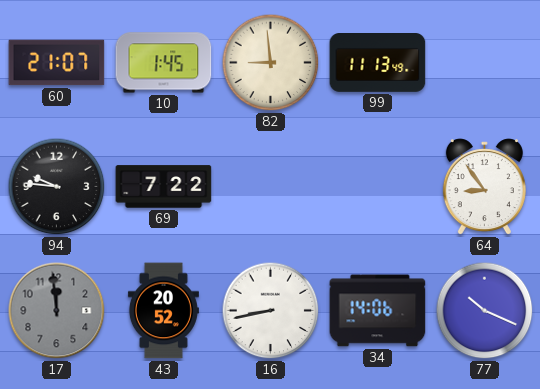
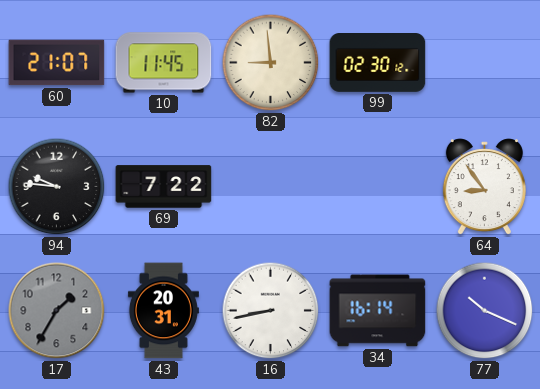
10: 1:45 -> 11:45 (164, 63)
99: 11:13 -> 02:30 (378, 63)
17: 11:59 -> 1:35 (57, 311)
43: 20:52 -> 20:31 (163, 311)
34: 14:06 -> 16:14 (378, 311)
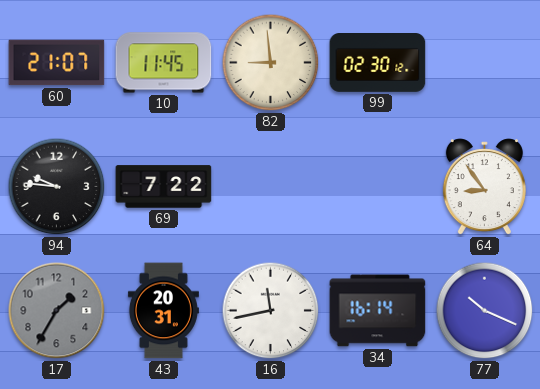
16: 8:43 -> 11:43 (271, 311)
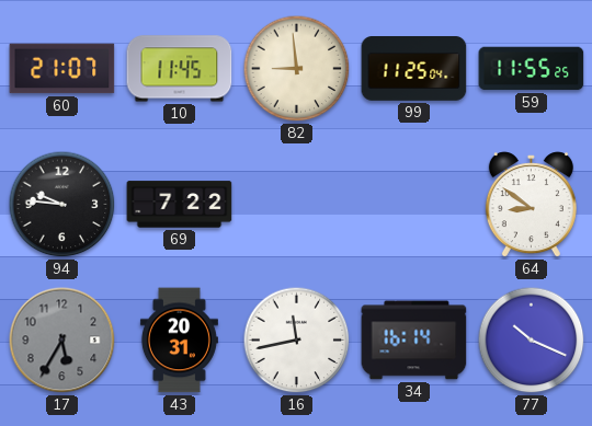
99: 02:30 -> 11:25 (414, 69)
59: none -> 11:55 (532, 69)
64: 8:54 -> 8:51 (531, 205)
17: 1:35 -> 5:35 (62, 341)
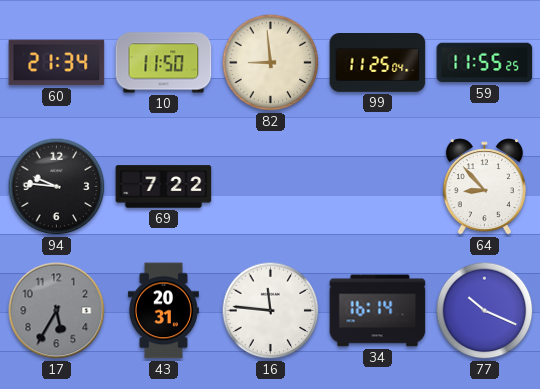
60: 21:07 -> 21:34 (57, 63)
10: 11:45 -> 11:50 (164, 63)
64: 8:51 -> 8:53 (484, 187)
16: 11:43 -> 11:46 (271, 311)
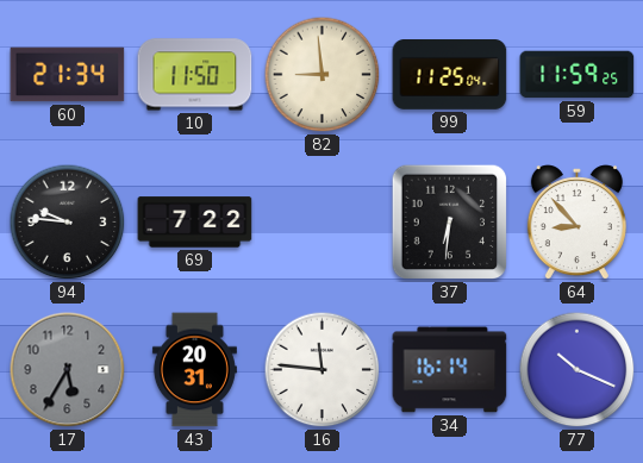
59: 11:55 -> 11:59 (578, 75)
37: none -> 6:31 (450, 223)
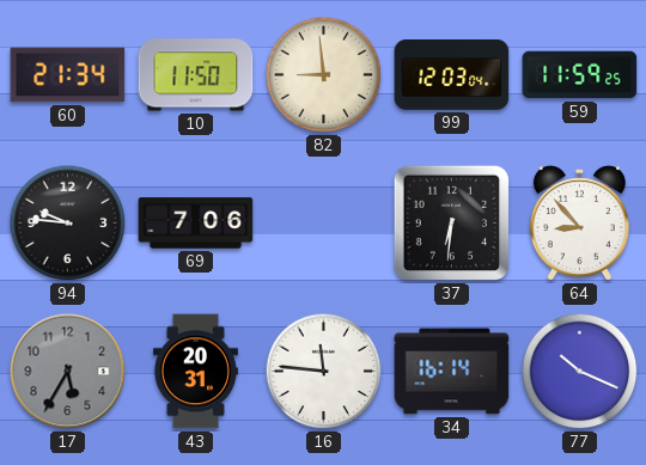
99: 11:25 -> 12:03 (452, 75)
69: 7:22 -> 7:06 (196, 224)
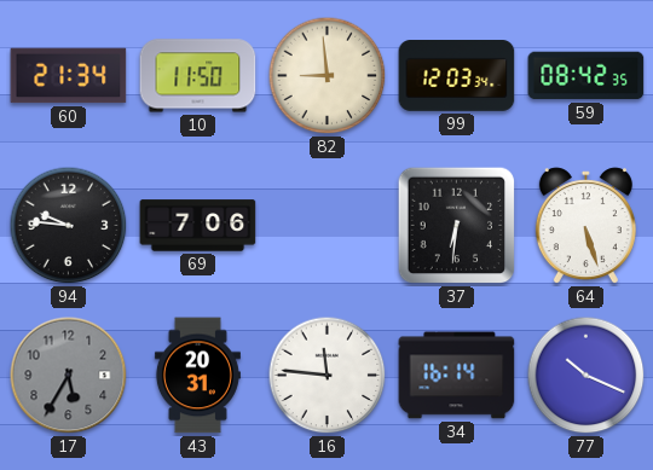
99: 12:03:04 -> 12:03:34 (457, 76)
59: 11:59 -> 08:42 (586, 76)
64: 8:53 -> 5:27 (585, 226)
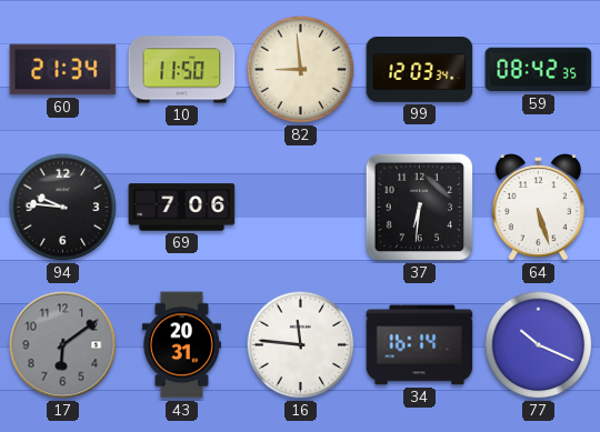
17: 5:35 -> 6:09 (63, 345)
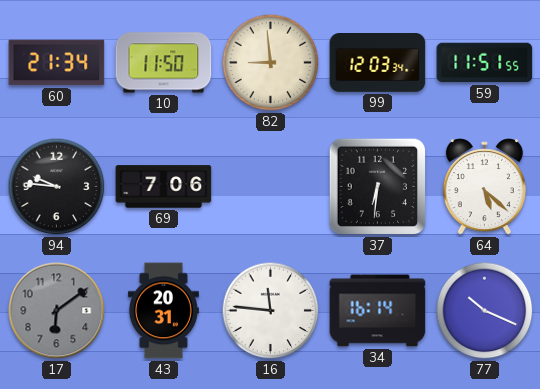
59: 08:42 -> 11:51 (485, 63)
64: 5:27 -> 5:22 (484, 187)
